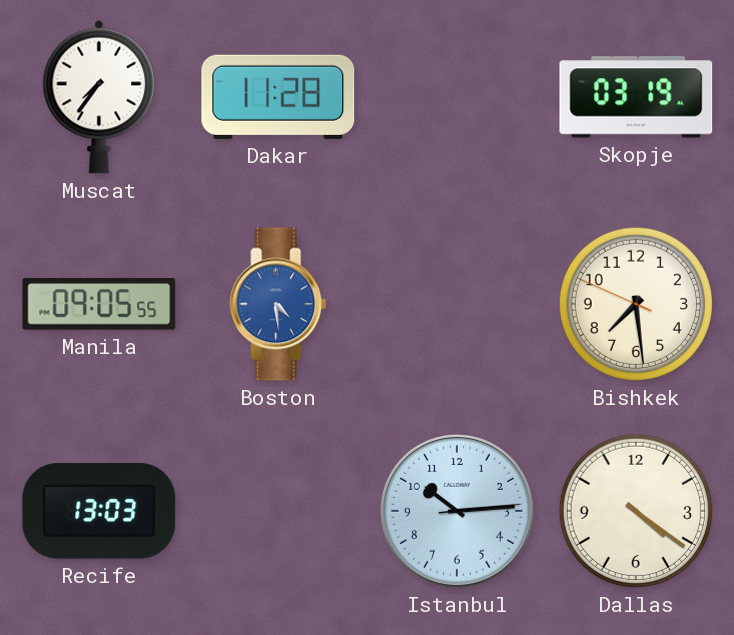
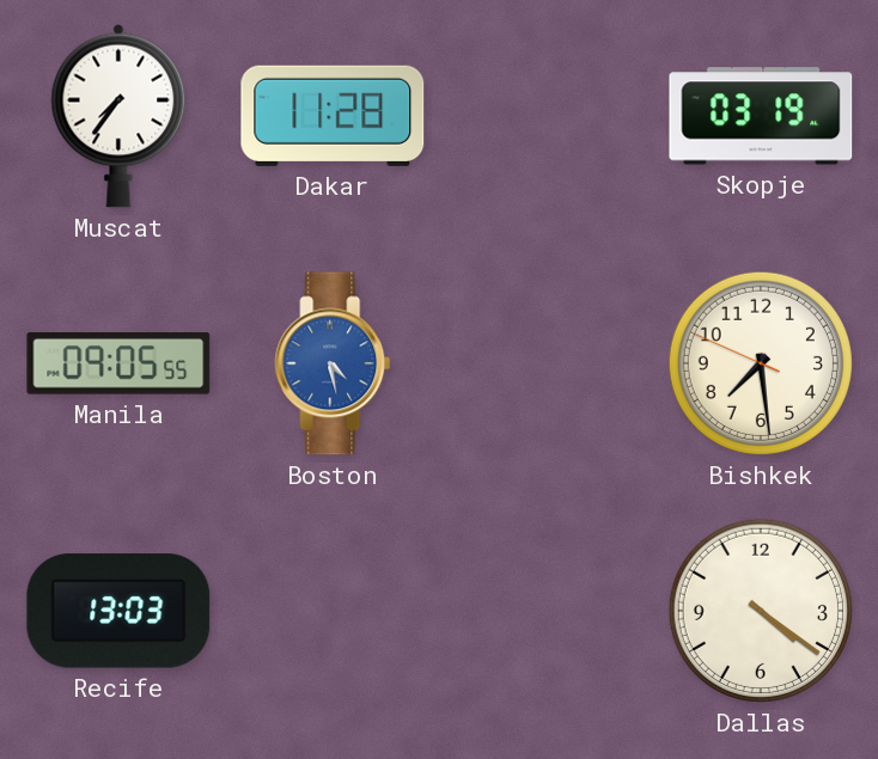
Boston: 4:29 -> 4:28 (333, 363)
Istanbul: 10:14 -> none (457, 511)
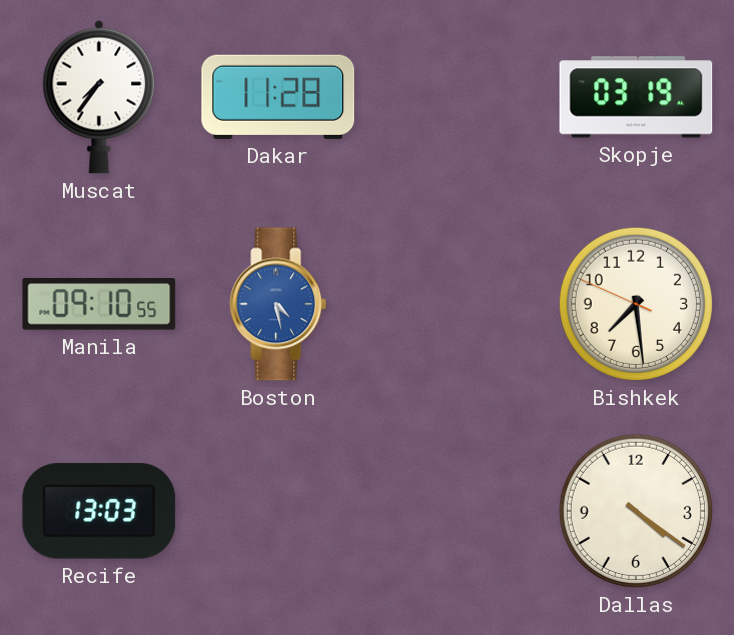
Manila: 09:05 -> 09:10 (99, 305)
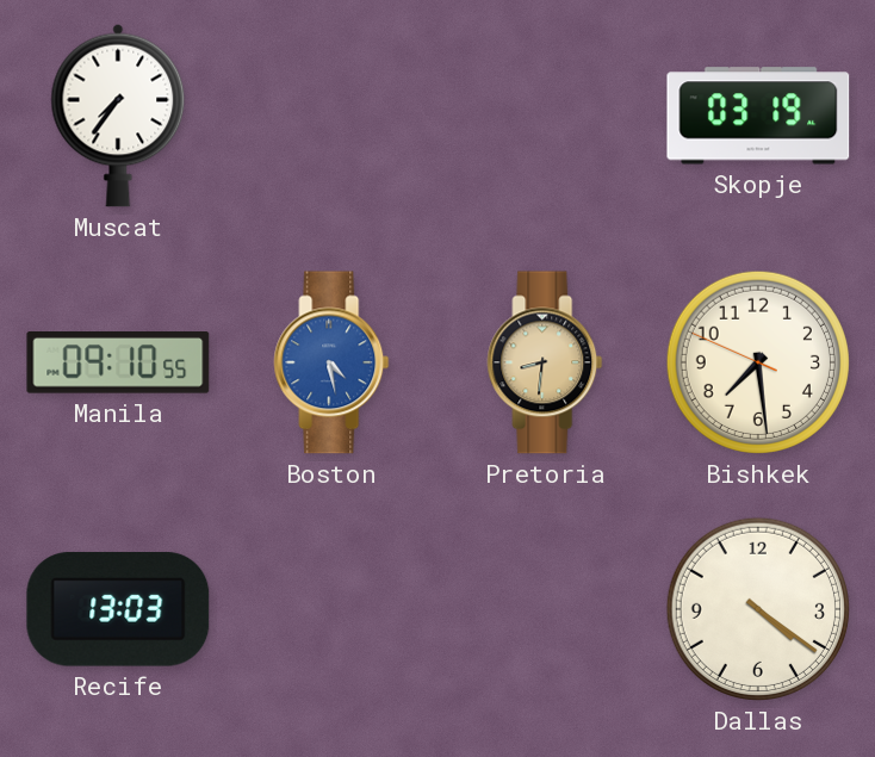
Dakar: 11:28 -> none (278, 97)
Pretoria: none -> 8:31 (545, 362)
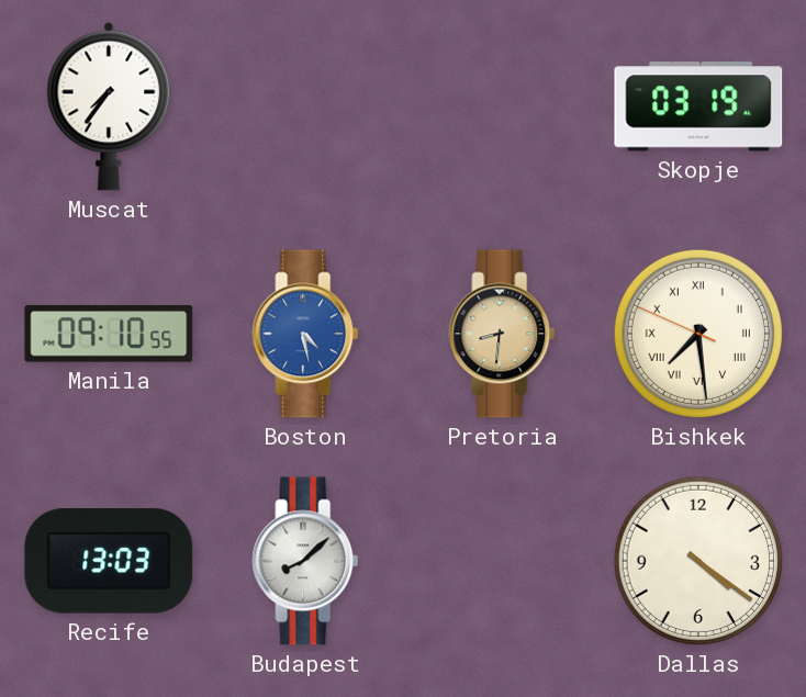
Bishkek numerals: Arabic -> Roman (698, 334)
Budapest: none -> 8:08 (305, 561)
